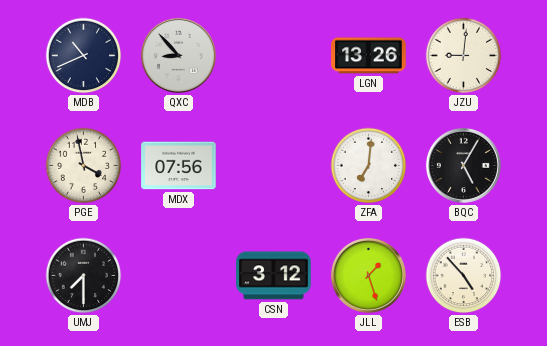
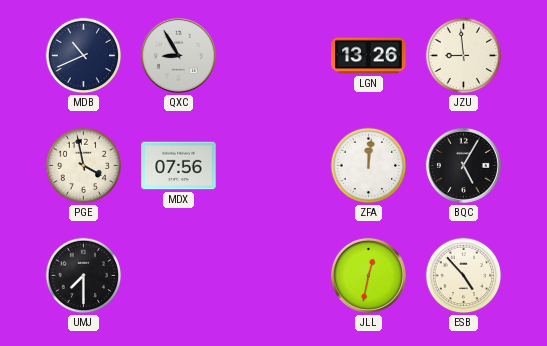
QXC: 8:53 -> 8:55 (178, 55)
JZU: 9:01 -> 8:59 (464, 56)
ZFA: 7:01 -> 12:01 (369, 166)
CSN: 3:12 -> none (274, 276)
JLL: 1:27 -> 12:32 (368, 275)
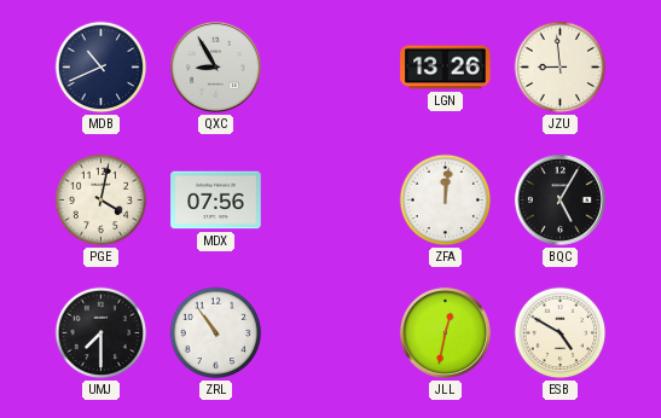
PGE: 3:58 -> 4:02 (102, 201)
ZRL: none -> 10:54 (216, 333)
ESB: 4:53 -> 4:50 (561, 333)
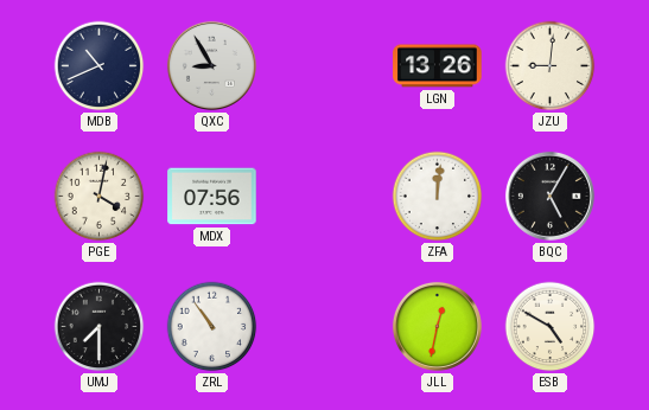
JZU: 8:59 -> 9:01 (551, 66)
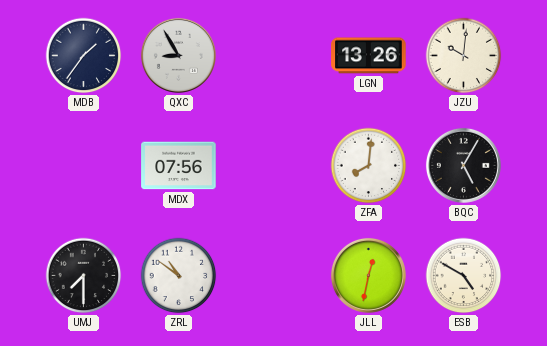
MDB: 10:41 -> 1:36 (84, 56)
JZU: 9:01 -> 10:01 (464, 56)
PGE: 4:02 -> none (100, 197)
ZFA: 12:01 -> 8:01 (369, 166)
ZRL: 10:54 -> 10:51 (179, 276)
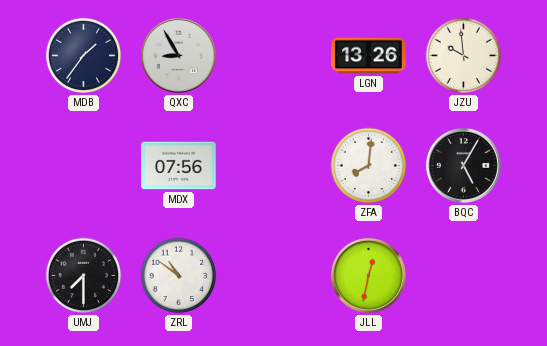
JZU: 10:01 -> 9:59 (464, 56)
ESB: 4:50 -> none (464, 276)
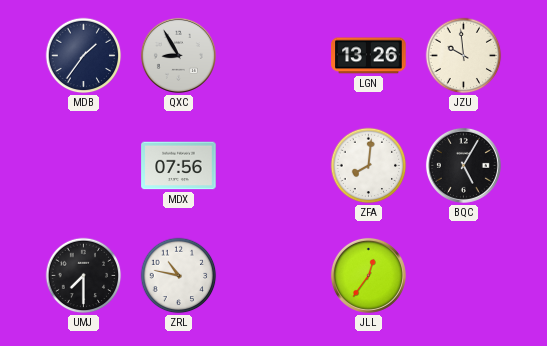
ZRL: 10:51 -> 10:47 (179, 276)
JLL: 12:32 -> 12:36 (368, 275)
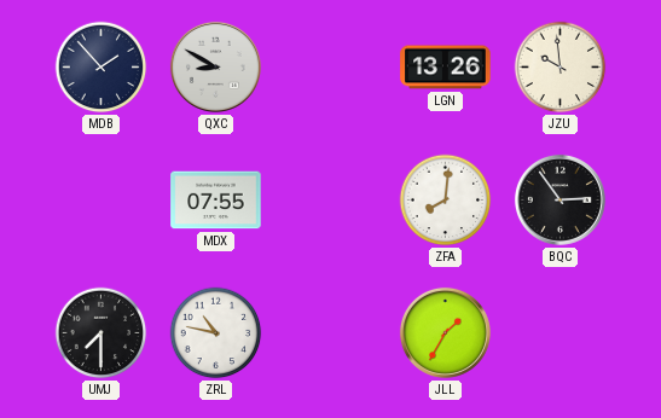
MDB: 1:36 -> 1:53 (102, 68)
QXC: 8:55 -> 8:50 (215, 66)
MDX: 07:56 -> 07:55 (216, 201)
BQC: 5:05 -> 2:54 (559, 199)
JLL: 12:36 -> 1:35 (445, 332)
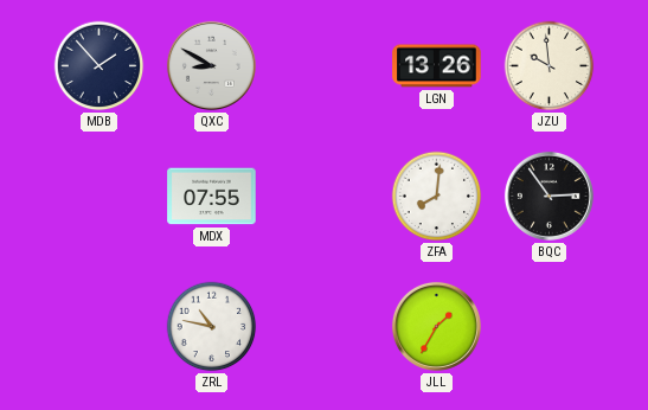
UMJ: 7:30 -> none (102, 333)
